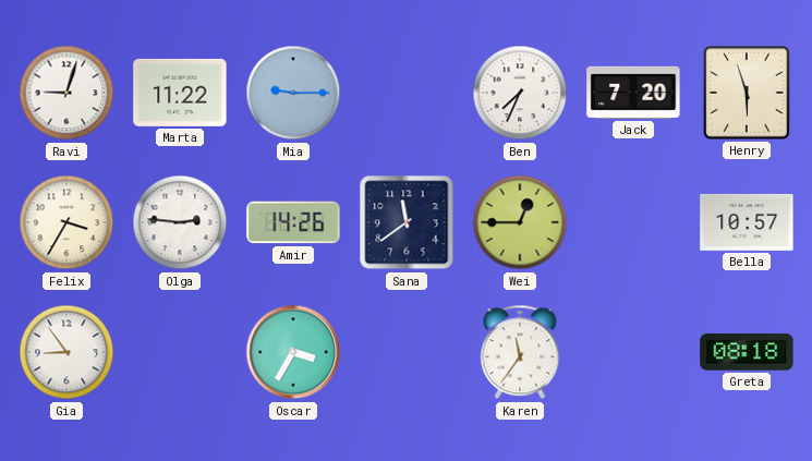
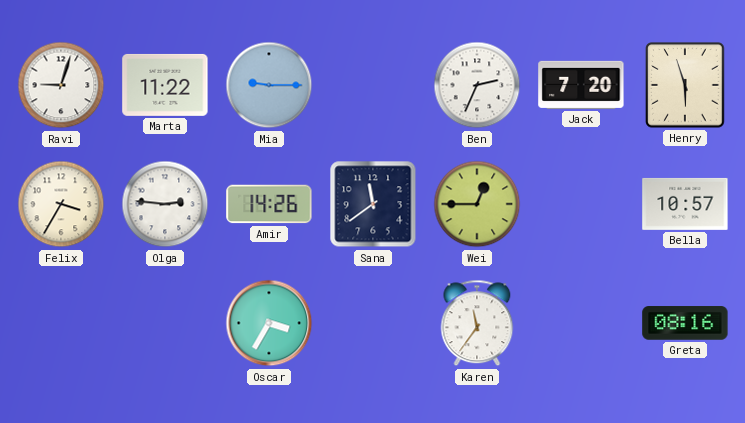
Ben: 7:34 -> 2:34 (477, 85)
Gia: 8:54 -> none (66, 352)
Greta: 08:18 -> 08:16 (685, 323)
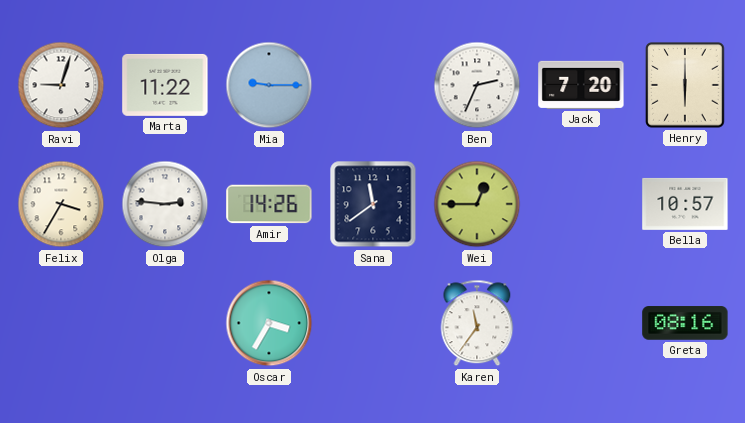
Henry: 5:57 -> 6:00 (685, 85)
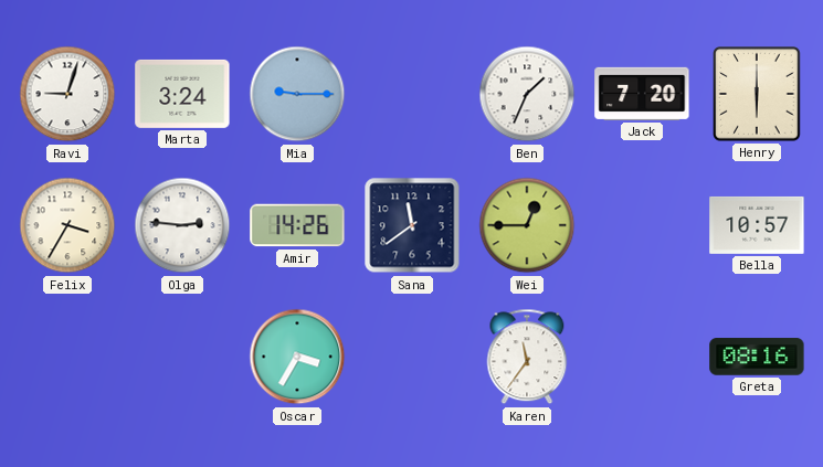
Marta: 11:22 -> 3:24 (182, 94)
Ben: 2:34 -> 1:34 (527, 94)
